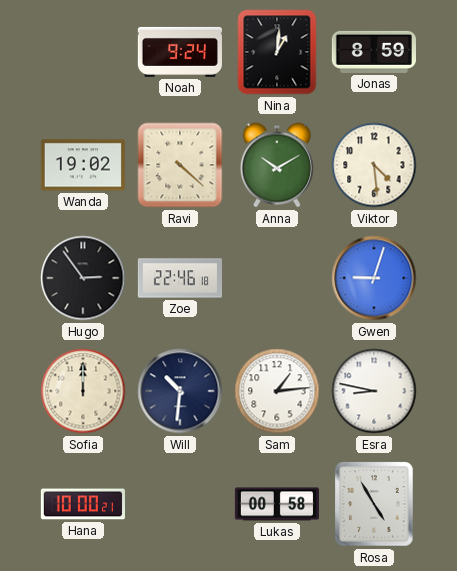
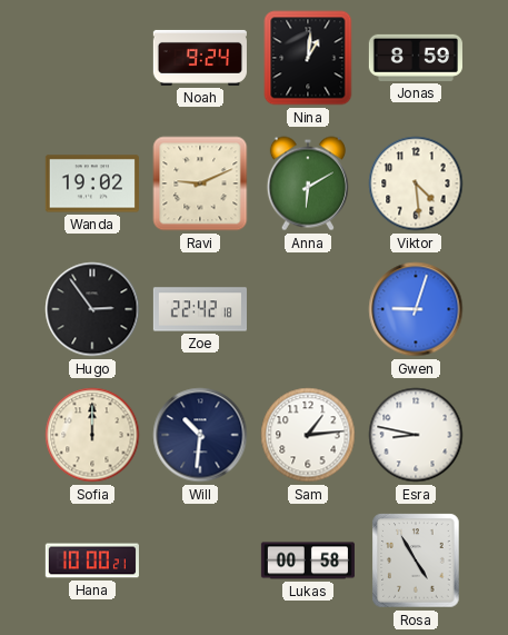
Ravi: 4:22 -> 9:11 (200, 183)
Anna: 10:10 -> 6:10 (308, 183)
Zoe: 22:46 -> 22:42 (199, 309)
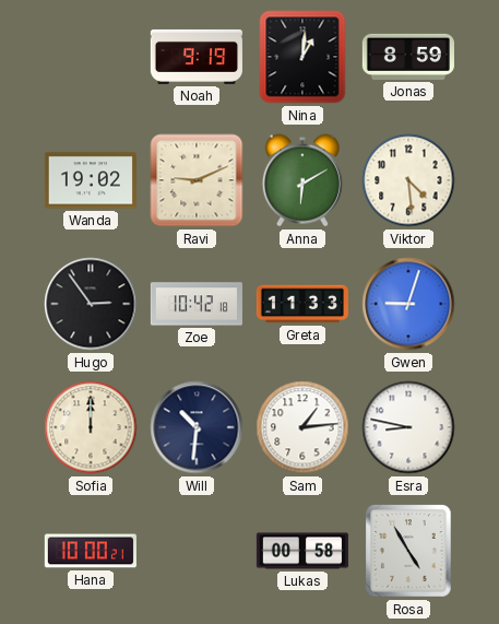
Noah: 9:24 -> 9:19 (197, 57)
Zoe: 22:42 -> 10:42 (195, 304)
Greta: none -> 11:33 (301, 304)
